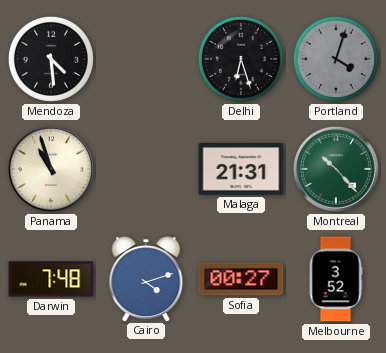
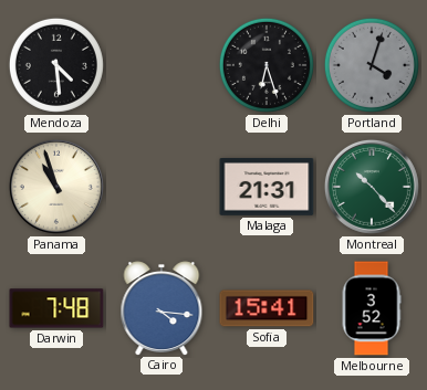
Cairo: 4:12 -> 4:16 (162, 308)
Sofia: 00:27 -> 15:41 (267, 308)
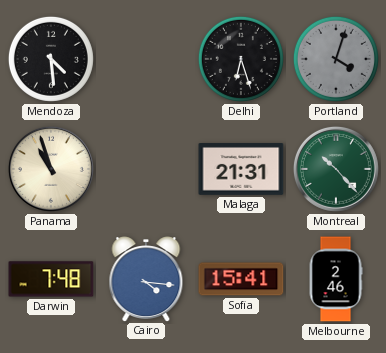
Melbourne: 3:52 -> 2:46 (336, 279)
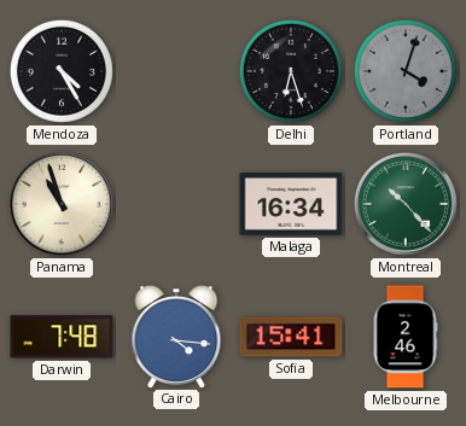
Mendoza: 4:29 -> 4:25 (62, 71)
Malaga: 21:31 -> 16:34 (291, 205)
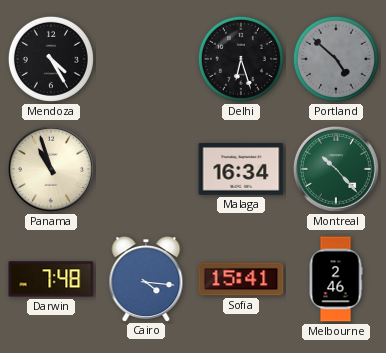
Portland: 4:03 -> 4:52 (336, 59)
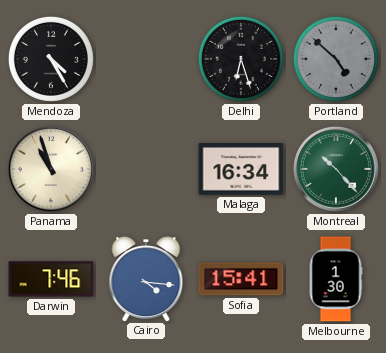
Darwin: 7:48 -> 7:46 (51, 279)
Melbourne: 2:46 -> 1:30 (336, 279)
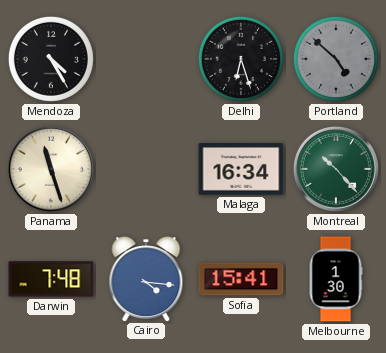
Panama: 10:57 -> 11:27 (51, 169)
Darwin: 7:46 -> 7:48 (51, 279)
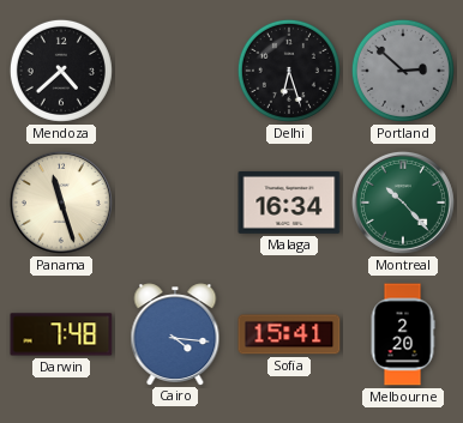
Mendoza: 4:25 -> 4:38 (61, 71)
Portland: 4:52 -> 2:52 (403, 71)
Melbourne: 1:30 -> 2:20 (403, 334)
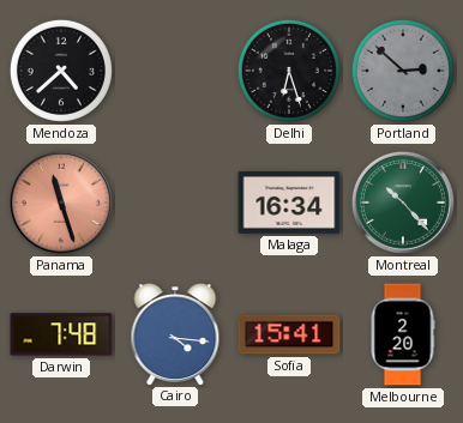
Panama dial: cream -> salmon (61, 203)
